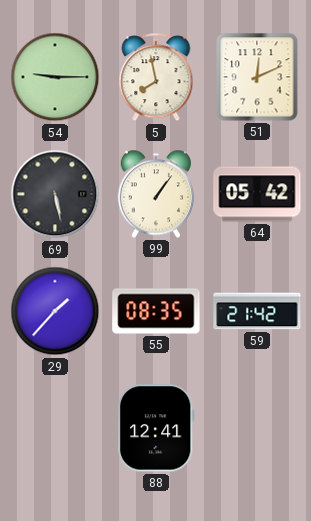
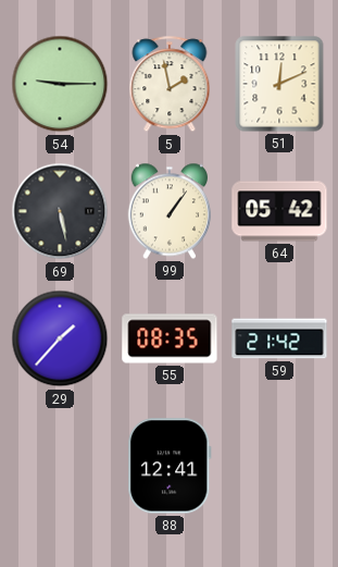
5: 7:58 -> 1:58 (170, 85)
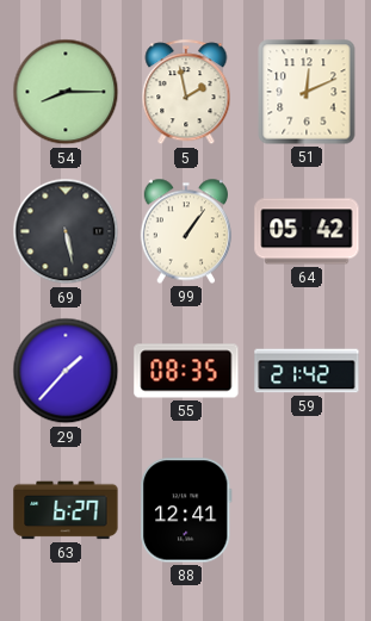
54: 9:15 -> 8:15 (66, 92)
63: none -> 6:27 (66, 510)
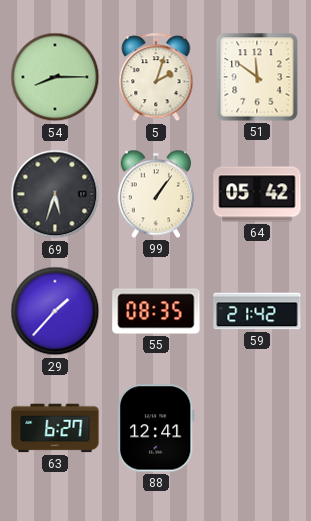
5: 1:58 -> 2:03 (156, 78)
51: 12:11 -> 11:51 (257, 77)
69: 5:28 -> 5:33 (55, 194)
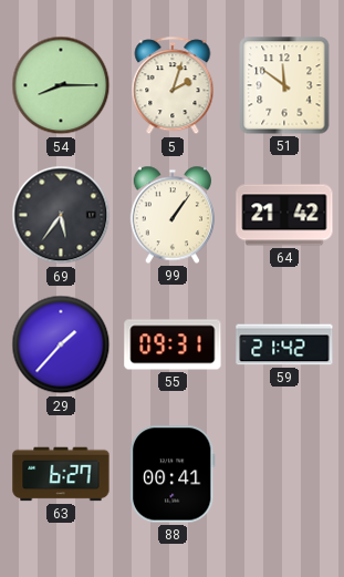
69: 5:33 -> 5:36 (61, 215)
64: 05:42 -> 21:42 (284, 215)
55: 08:35 -> 09:31 (173, 344)
88: 12:41 -> 00:41 (174, 474)
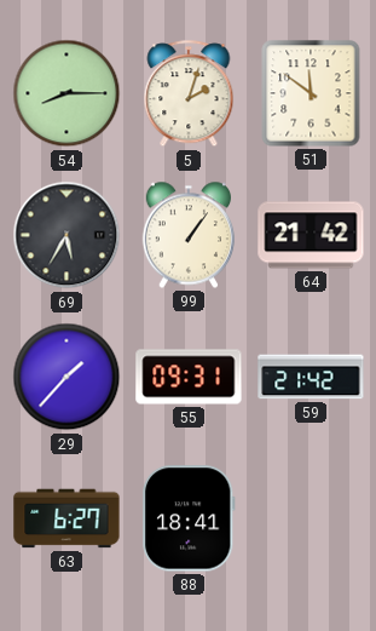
69: 5:36 -> 5:35 (66, 235)
88: 00:41 -> 18:41 (190, 518)
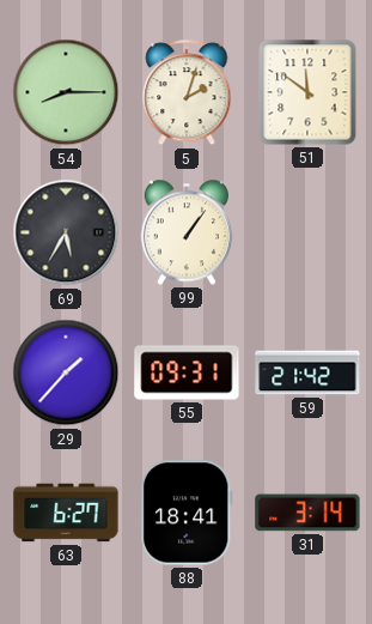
64: 21:42 -> none (311, 235)
31: none -> 3:14 (307, 513)
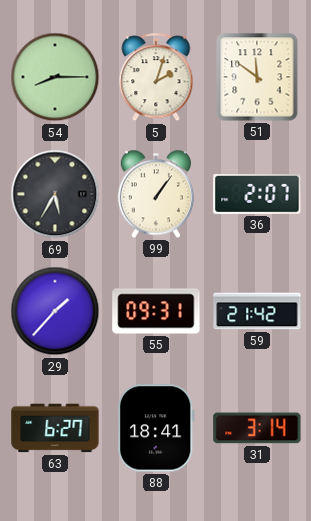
36: none -> 2:07 (257, 195)
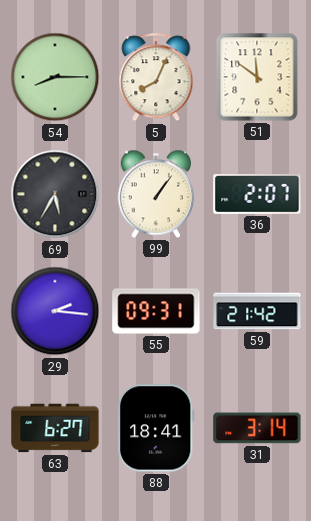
5: 2:03 -> 8:04 (156, 78)
29: 1:37 -> 2:16 (55, 311)
